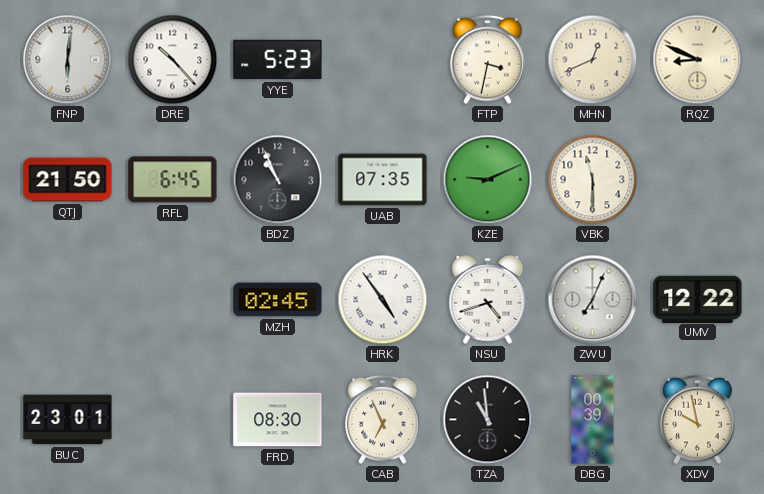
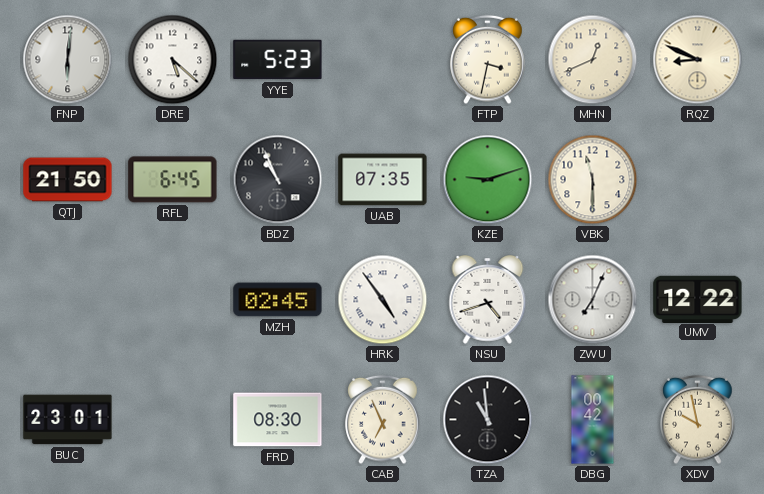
DRE: 10:23 -> 5:22 (173, 60)
KZE: 9:11 -> 9:12 (488, 180)
DBG: 00:39 -> 00:42 (593, 420)
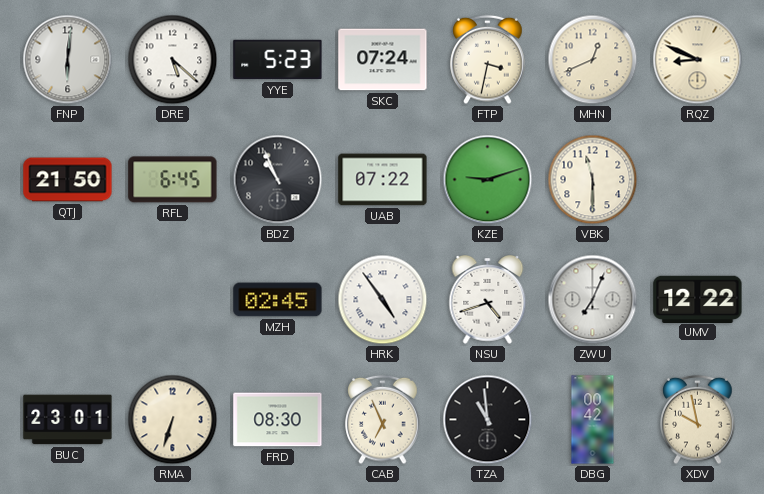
SKC: none -> 07:24 (383, 60)
UAB: 07:35 -> 07:22 (383, 180)
RMA: none -> 6:33 (173, 420)
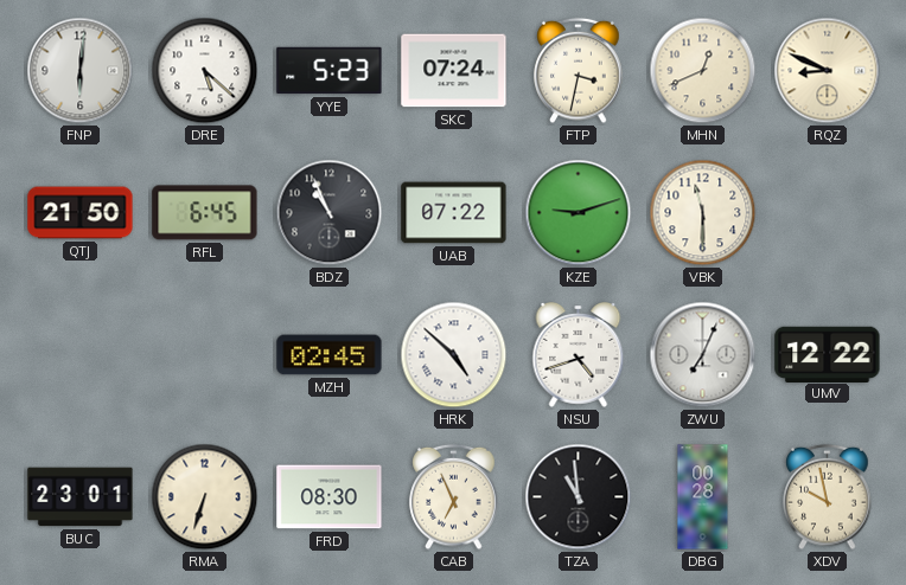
HRK: 4:54 -> 4:52 (454, 355)
DBG: 00:42 -> 00:28 (703, 497)
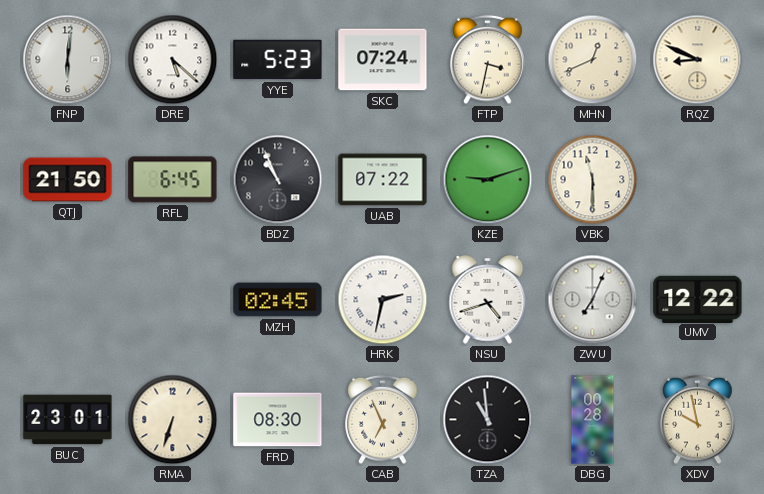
HRK: 4:52 -> 2:32 (383, 300)
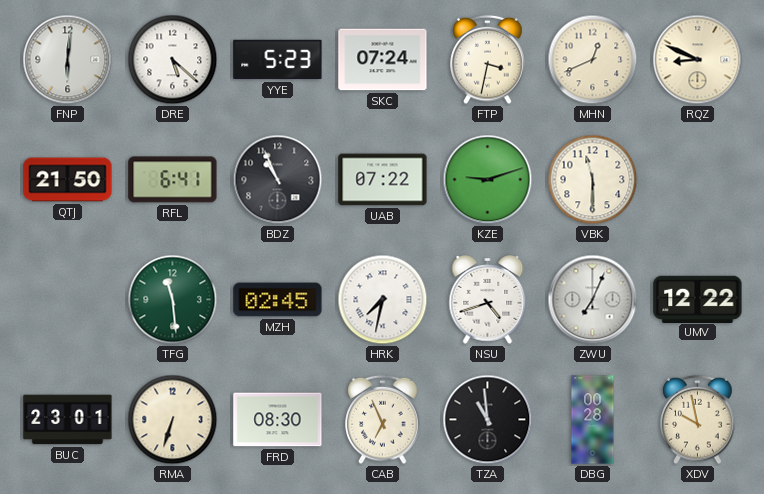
RFL: 6:45 -> 6:41 (173, 180)
TFG: none -> 11:29 (173, 300)
HRK: 2:32 -> 7:32 (383, 300)
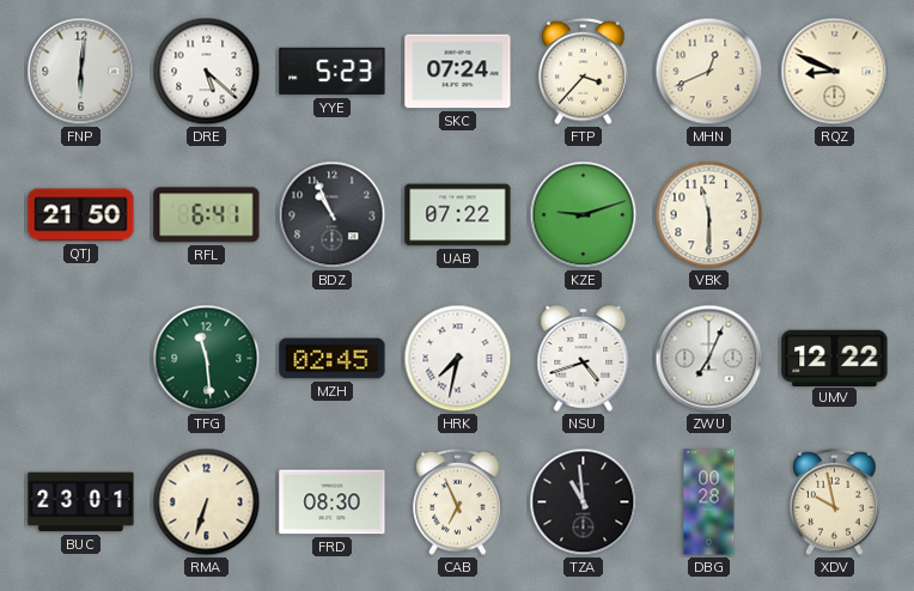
FTP: 3:32 -> 3:37 (584, 72)
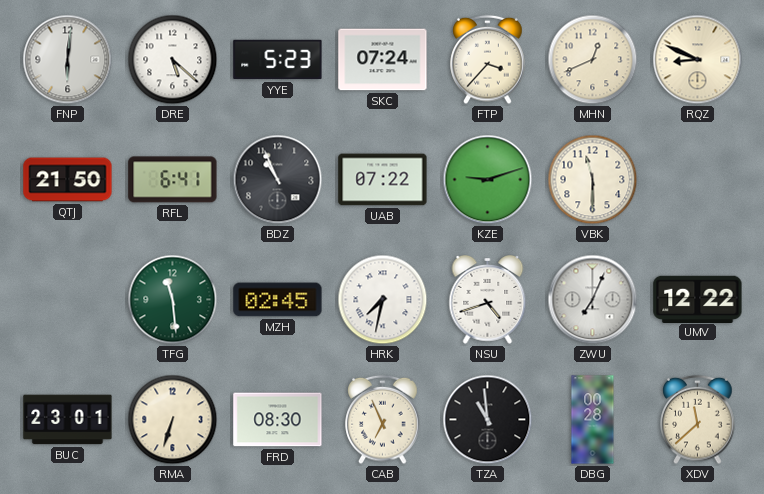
XDV: 9:58 -> 11:38 (698, 420)
